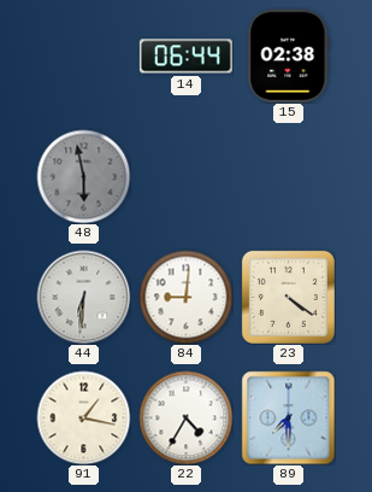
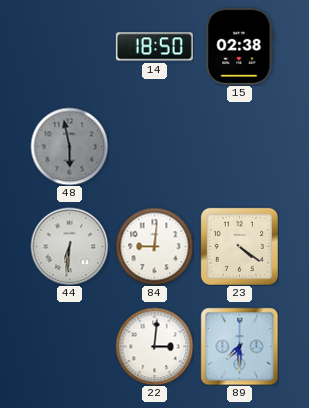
14: 06:44 -> 18:50 (154, 47)
91: 1:17 -> none (83, 417)
22: 4:35 -> 3:01 (154, 346)
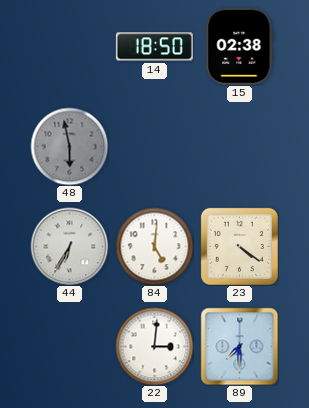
44: 6:31 -> 6:35 (69, 246)
84: 9:01 -> 5:01 (154, 246)
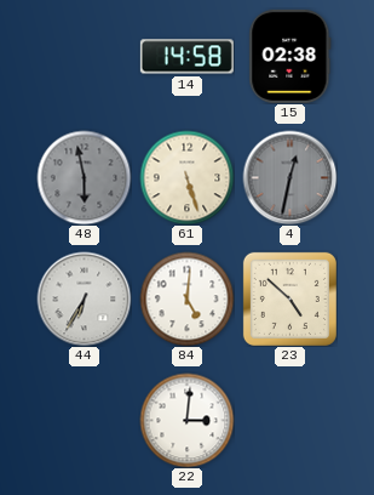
14: 18:50 -> 14:58 (186, 57)
61: none -> 5:27 (186, 177)
4: none -> 12:32 (289, 177)
23: 4:21 -> 4:52 (289, 298)
89: 7:30 -> none (239, 346)
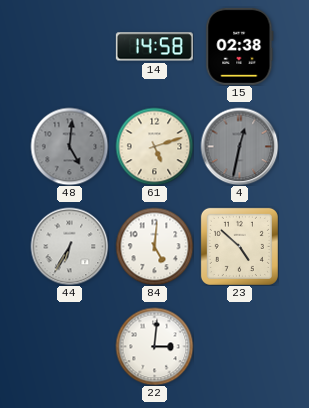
48: 5:58 -> 5:01 (69, 146)
61: 5:27 -> 5:12 (154, 146)
